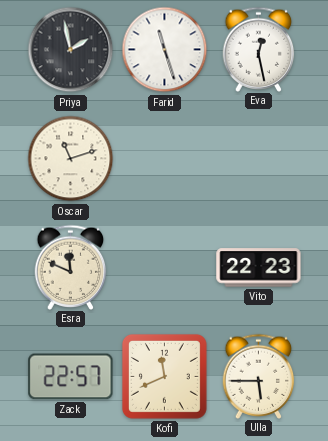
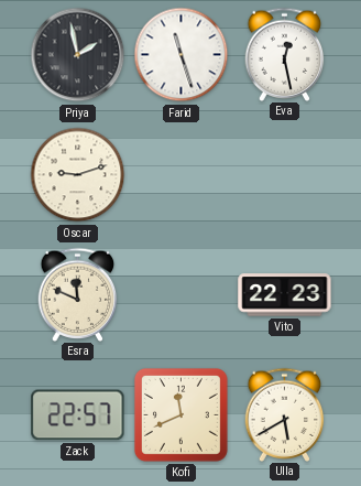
Oscar: 11:12 -> 9:12 (78, 175)
Ulla: 5:45 -> 5:40 (285, 414)
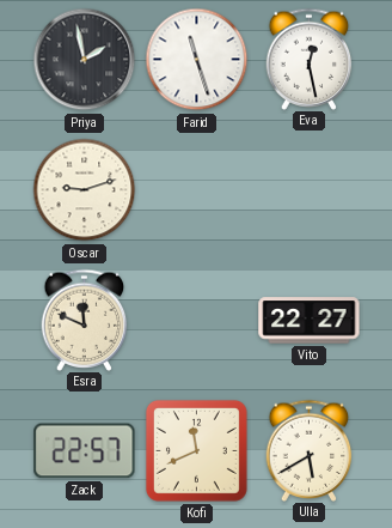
Vito: 22:23 -> 22:27 (310, 321)
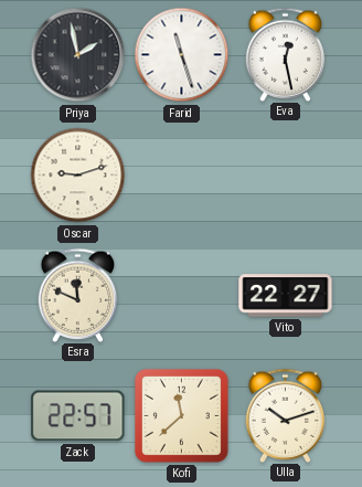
Kofi: 11:41 -> 11:38 (181, 415)
Ulla: 5:40 -> 10:12 (286, 415)
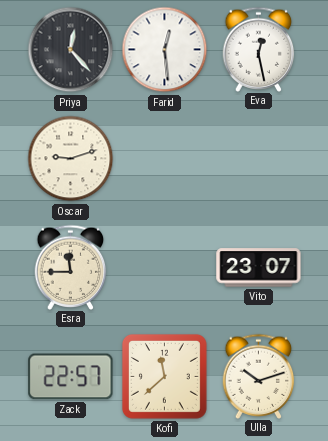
Priya: 1:58 -> 12:23 (71, 50)
Farid: 11:27 -> 12:29 (165, 50)
Esra: 11:49 -> 11:45 (71, 267)
Vito: 22:27 -> 23:07 (259, 268)
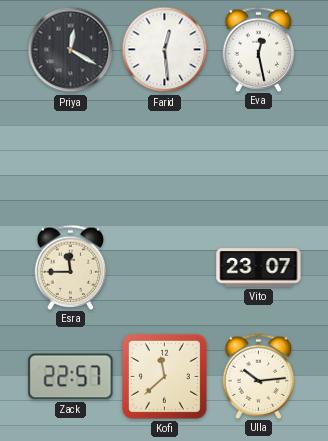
Priya: 12:23 -> 12:20 (71, 50)
Oscar: 9:12 -> none (71, 159)
Ulla: 10:12 -> 10:14 (259, 376)
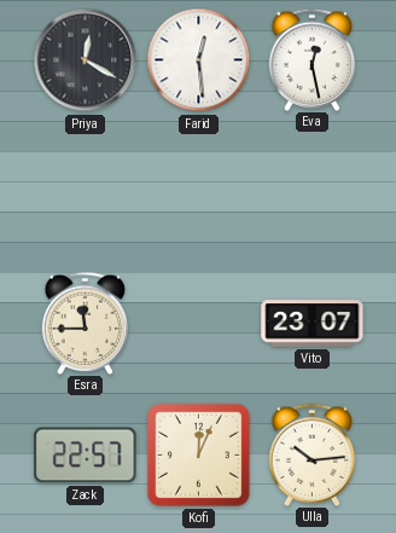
Kofi: 11:38 -> 12:04 (198, 454)
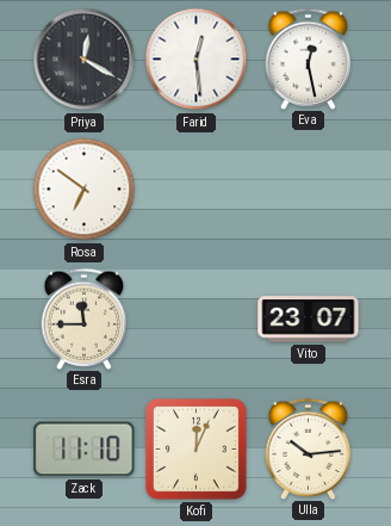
Rosa: none -> 6:51 (85, 190)
Zack: 22:57 -> 11:10 (85, 450)
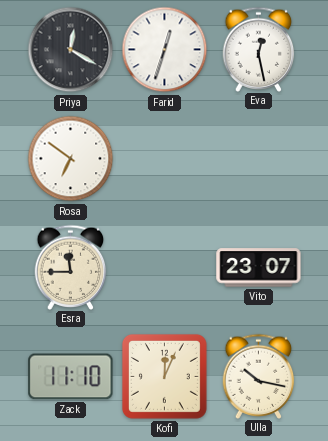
Farid: 12:29 -> 12:33 (165, 50)
Ulla: 10:14 -> 10:17 (259, 376)
